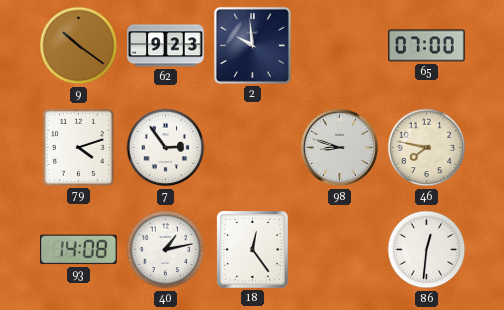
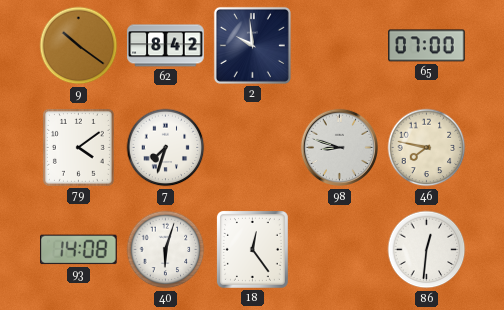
62: 9:23 -> 8:42 (166, 46)
79: 4:12 -> 4:09 (78, 147)
7: 2:54 -> 7:33 (166, 148)
40: 1:13 -> 6:03 (166, 250)
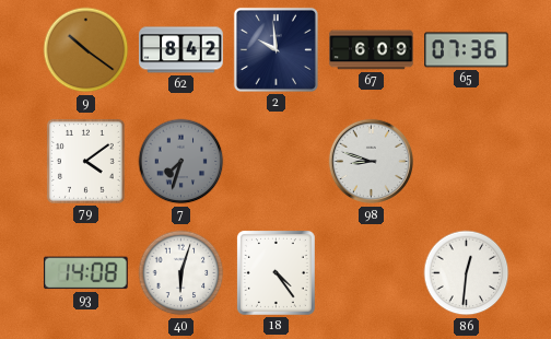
67: none -> 6:09 (372, 50)
65: 07:00 -> 07:36 (467, 50)
7 dial: white -> grey (181, 162)
46: 7:47 -> none (427, 148)
18: 12:24 -> 4:24 (275, 272)
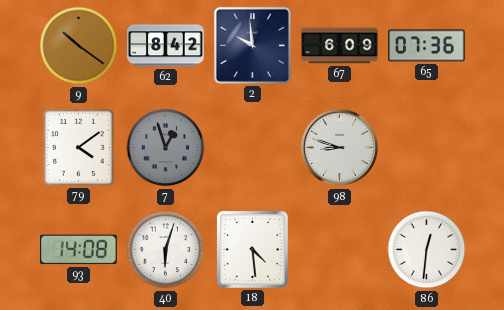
7: 7:33 -> 12:57 (166, 148)
18: 4:24 -> 4:29 (252, 249)
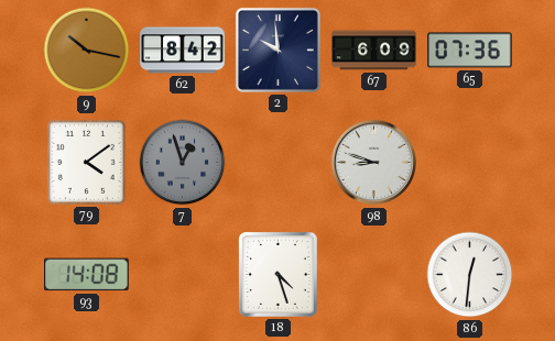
9: 10:21 -> 10:17 (87, 51)
40: 6:03 -> none (166, 250)
18: 4:29 -> 4:27 (277, 274)
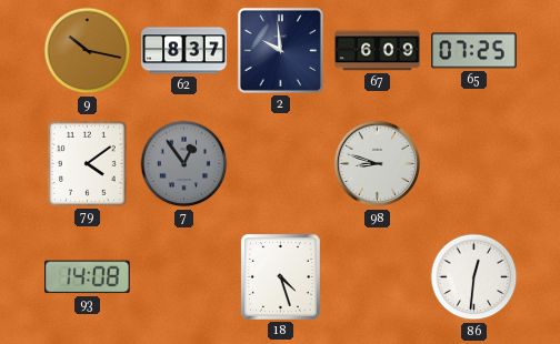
62: 8:42 -> 8:37 (184, 51)
65: 07:36 -> 07:25 (474, 51)
7: 12:57 -> 12:54 (184, 164)
